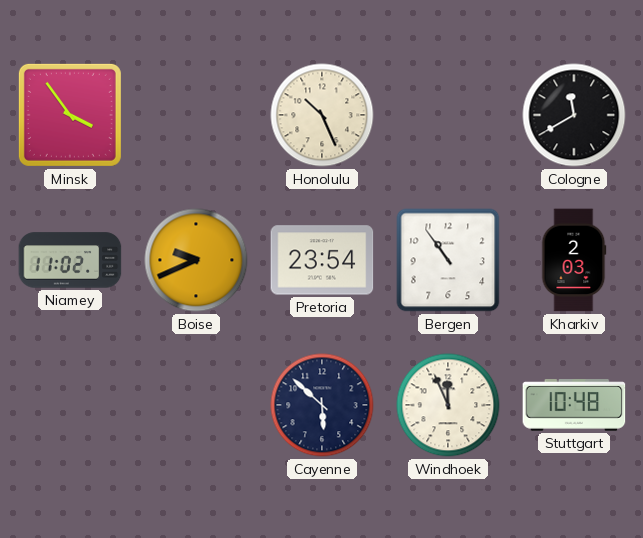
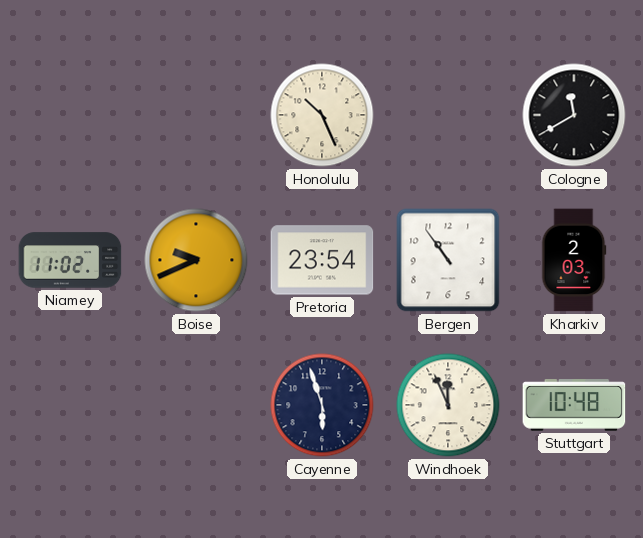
Minsk: 3:54 -> none (70, 115)
Cayenne: 5:52 -> 5:57 (322, 405)
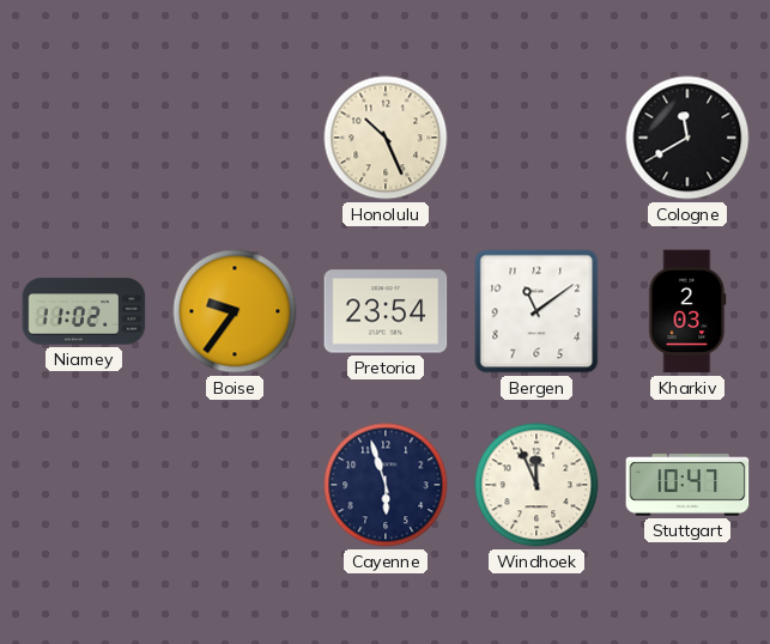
Boise: 9:41 -> 9:36 (235, 311)
Bergen: 10:54 -> 11:09 (536, 311)
Stuttgart: 10:48 -> 10:47 (687, 485)
